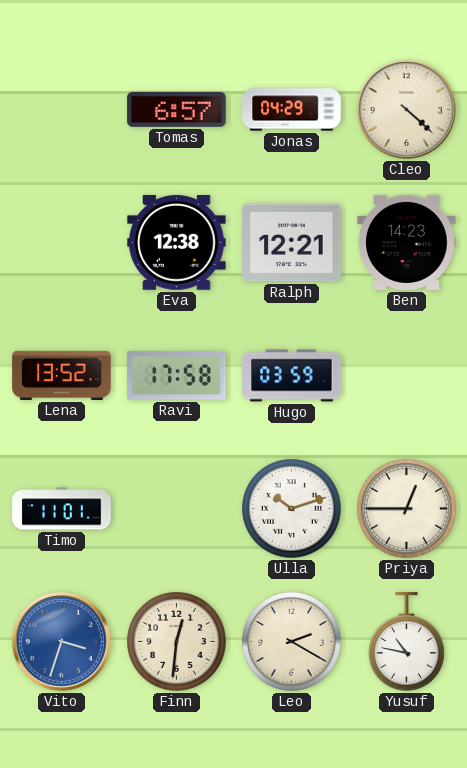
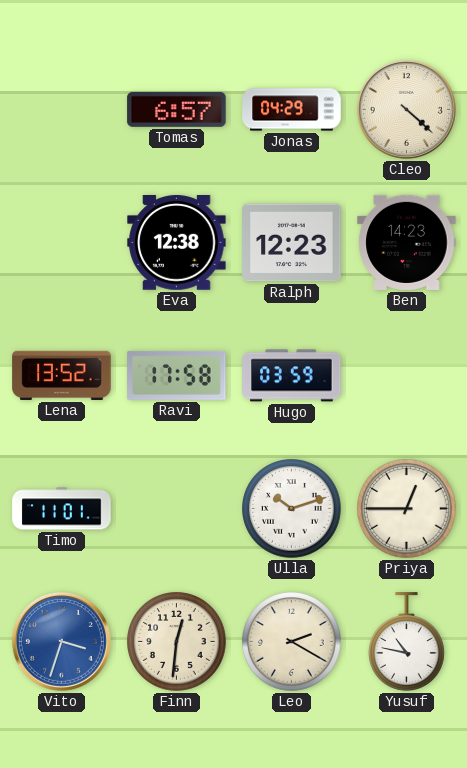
Ralph: 12:21 -> 12:23 (292, 243)
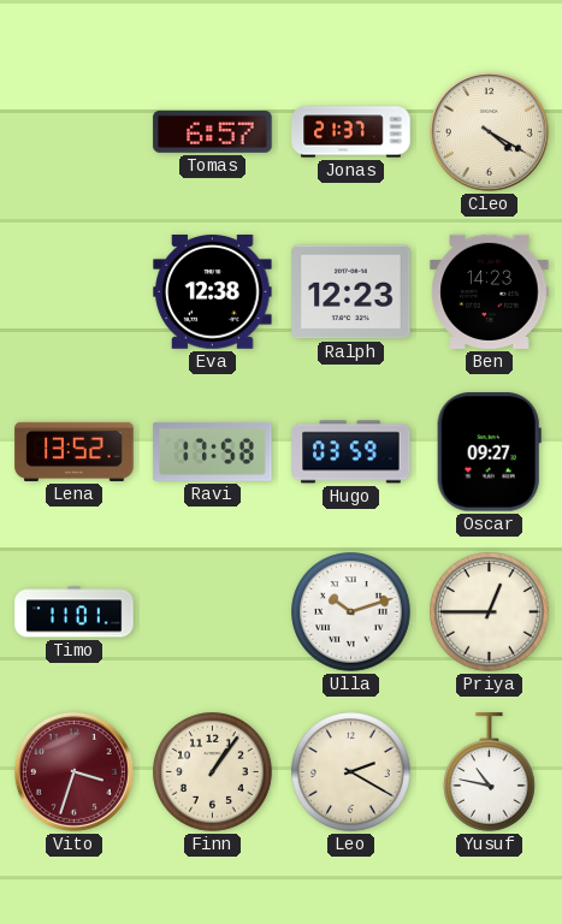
Jonas: 04:29 -> 21:37 (351, 132)
Cleo: 4:22 -> 4:20 (489, 131)
Oscar: none -> 09:27 (489, 452)
Vito dial: blue -> burgundy (73, 771)
Finn: 12:31 -> 1:06 (213, 772)
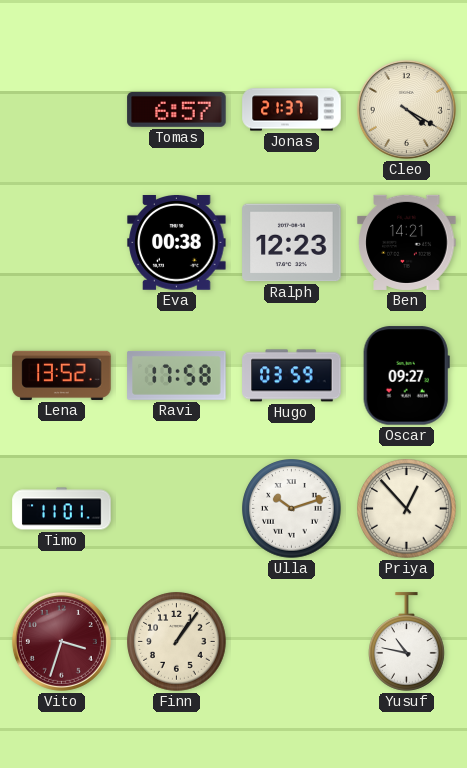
Eva: 12:38 -> 00:38 (177, 243)
Ben: 14:23 -> 14:21 (407, 242)
Priya: 12:45 -> 12:53 (407, 509)
Leo: 2:20 -> none (351, 772)
